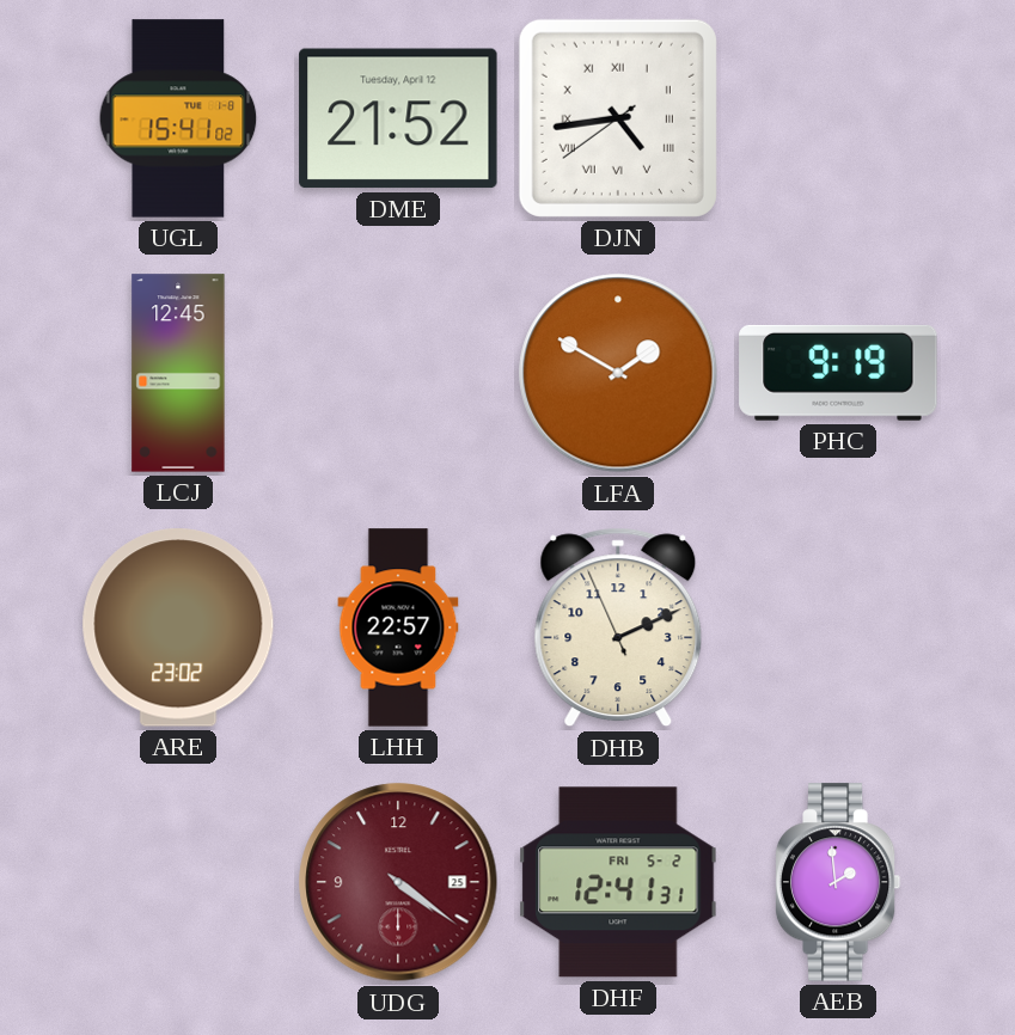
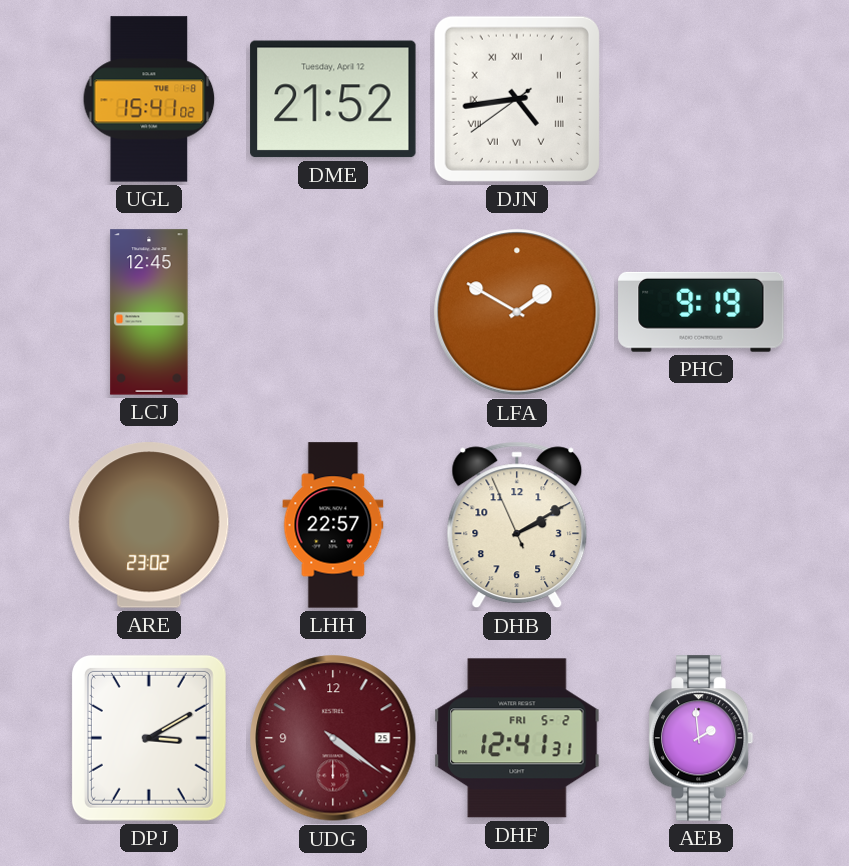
DHB: 2:10 -> 2:09 (517, 525)
DPJ: none -> 3:10 (149, 738)
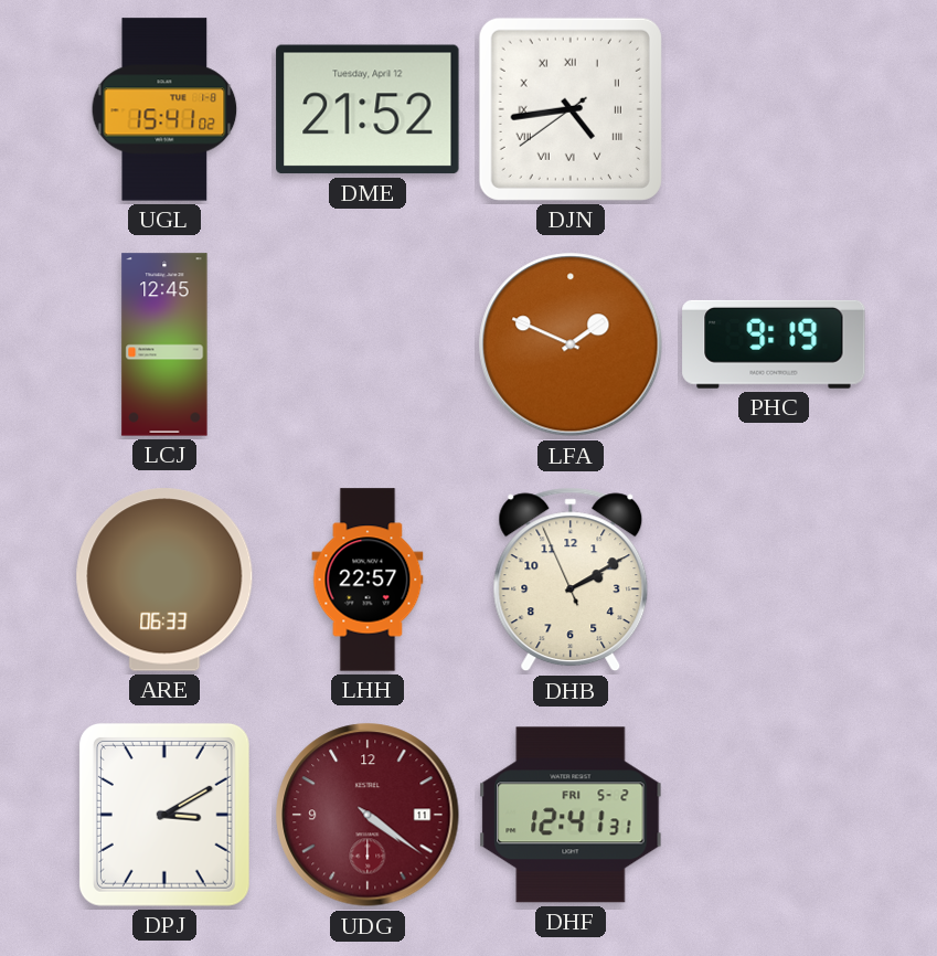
LFA: 1:50 -> 1:49 (571, 344)
ARE: 23:02 -> 06:33 (164, 580)
UDG date: 25 -> 11 (368, 815)
AEB: 1:59 -> none (701, 738)
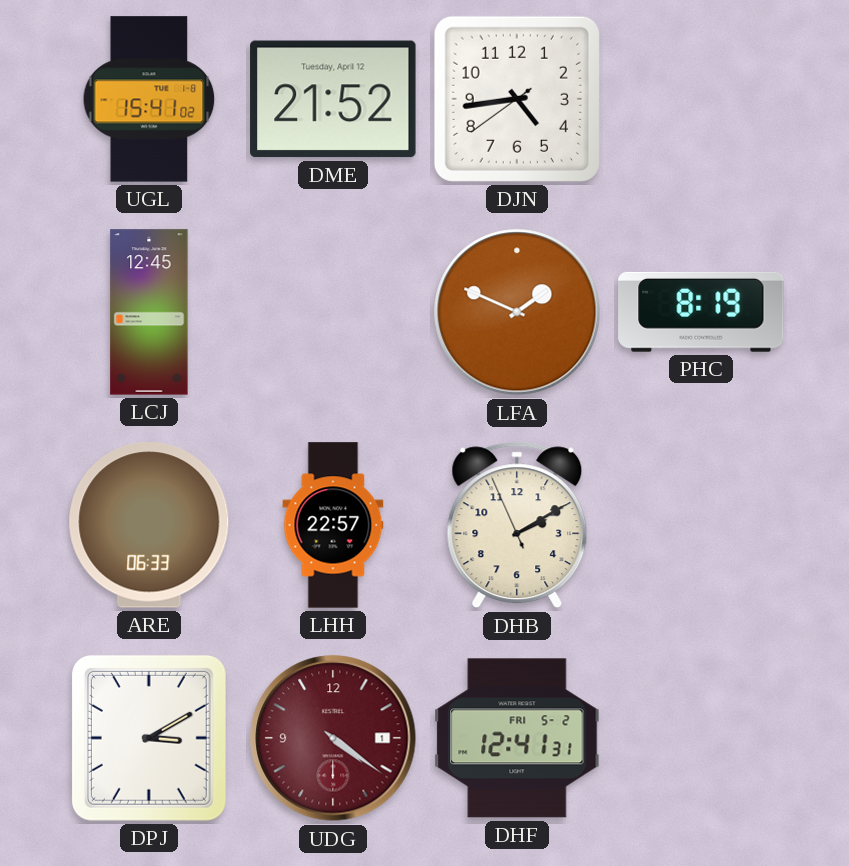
DJN numerals: Roman -> Arabic (517, 99)
PHC: 9:19 -> 8:19 (701, 312)
UDG date: 11 -> 1 (333, 738)
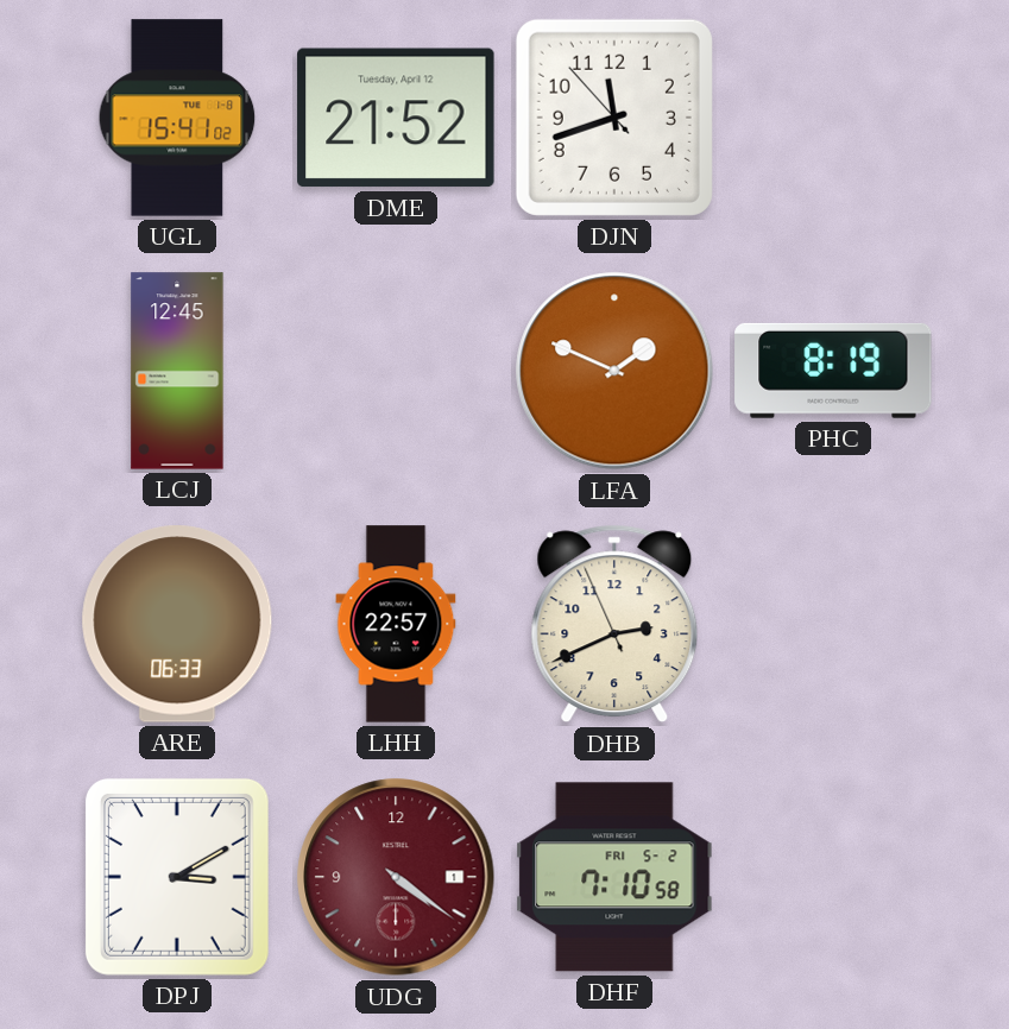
DJN: 4:43 -> 11:41 (614, 118)
DHB: 2:09 -> 2:40 (614, 624)
DHF: 12:41 -> 7:10 (614, 877)
